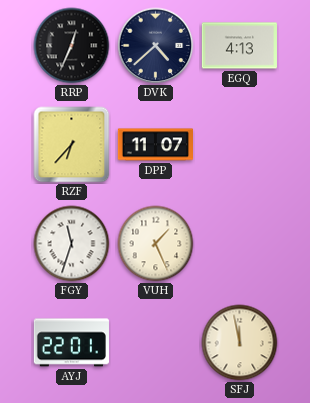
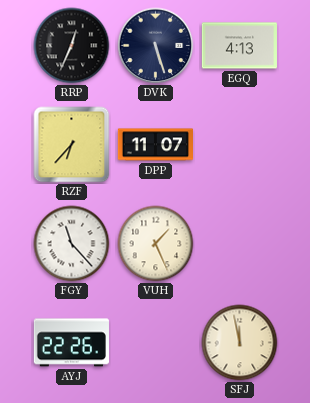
DVK: 4:38 -> 5:27 (156, 46)
FGY: 11:33 -> 11:23 (72, 244)
AYJ: 22:01 -> 22:26 (71, 343)
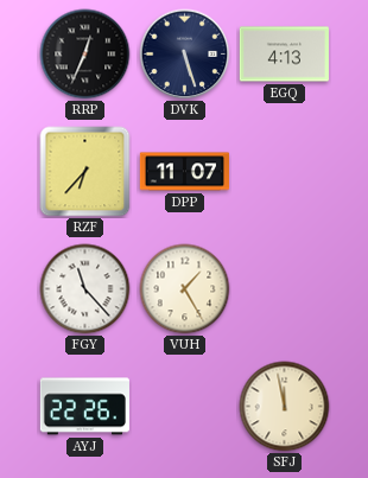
VUH: 1:26 -> 1:25 (185, 289)
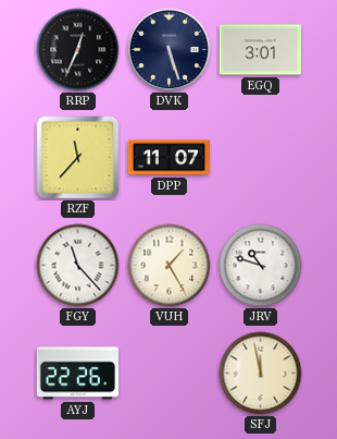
EGQ: 4:13 -> 3:01 (260, 50)
RZF: 6:37 -> 11:37 (78, 158)
JRV: none -> 10:48 (261, 266)
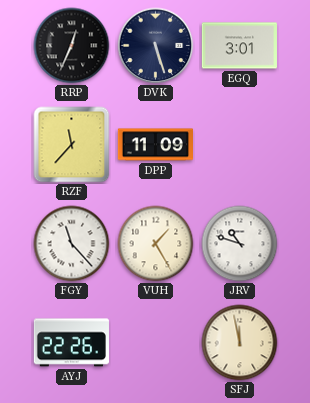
DPP: 11:07 -> 11:09 (155, 145)
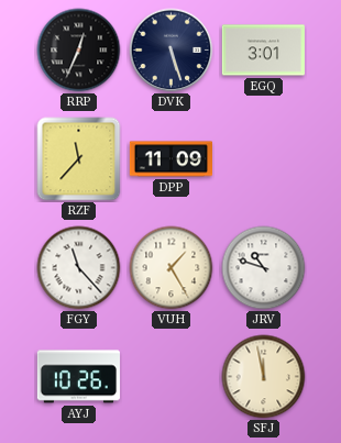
AYJ: 22:26 -> 10:26 (78, 377)
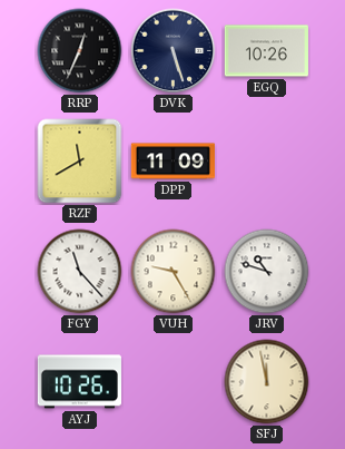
EGQ: 3:01 -> 10:26 (266, 51)
RZF: 11:37 -> 11:40 (80, 162)
VUH: 1:25 -> 9:25 (174, 272)
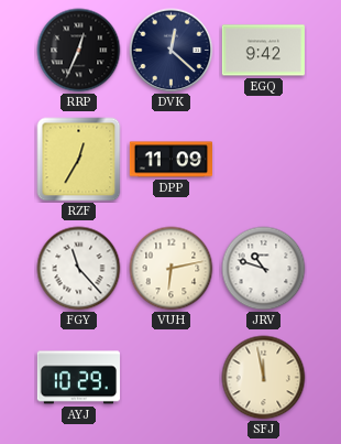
DVK: 5:27 -> 12:22 (172, 51)
EGQ: 10:26 -> 9:42 (263, 51)
RZF: 11:40 -> 12:35 (79, 160)
VUH: 9:25 -> 6:13 (172, 269)
AYJ: 10:26 -> 10:29 (78, 378)
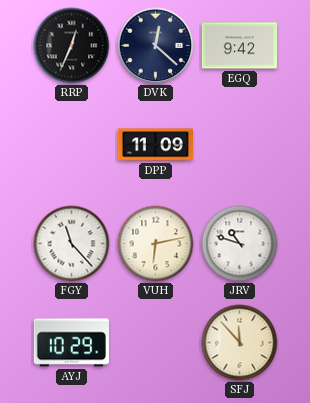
RZF: 12:35 -> none (79, 160)
SFJ: 11:58 -> 11:53 (240, 343)
